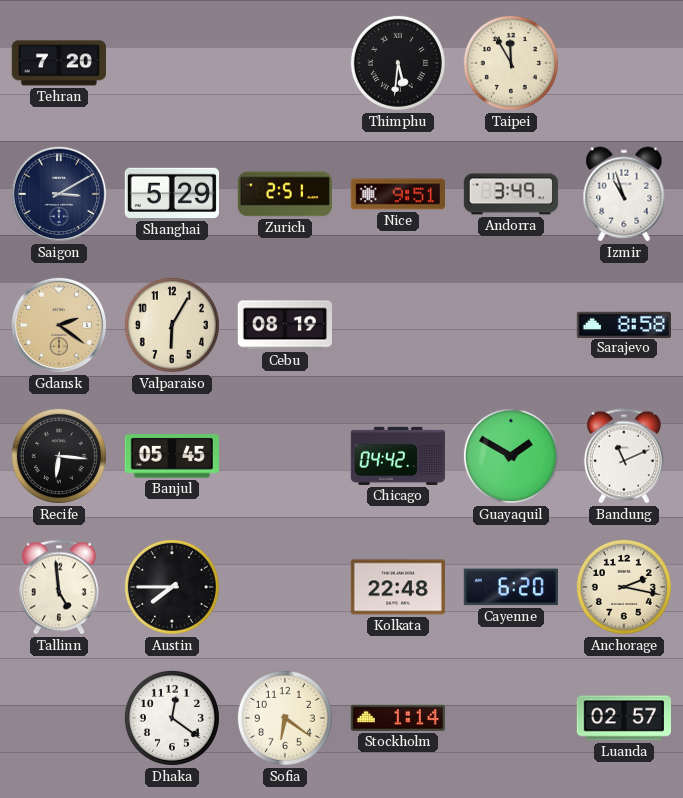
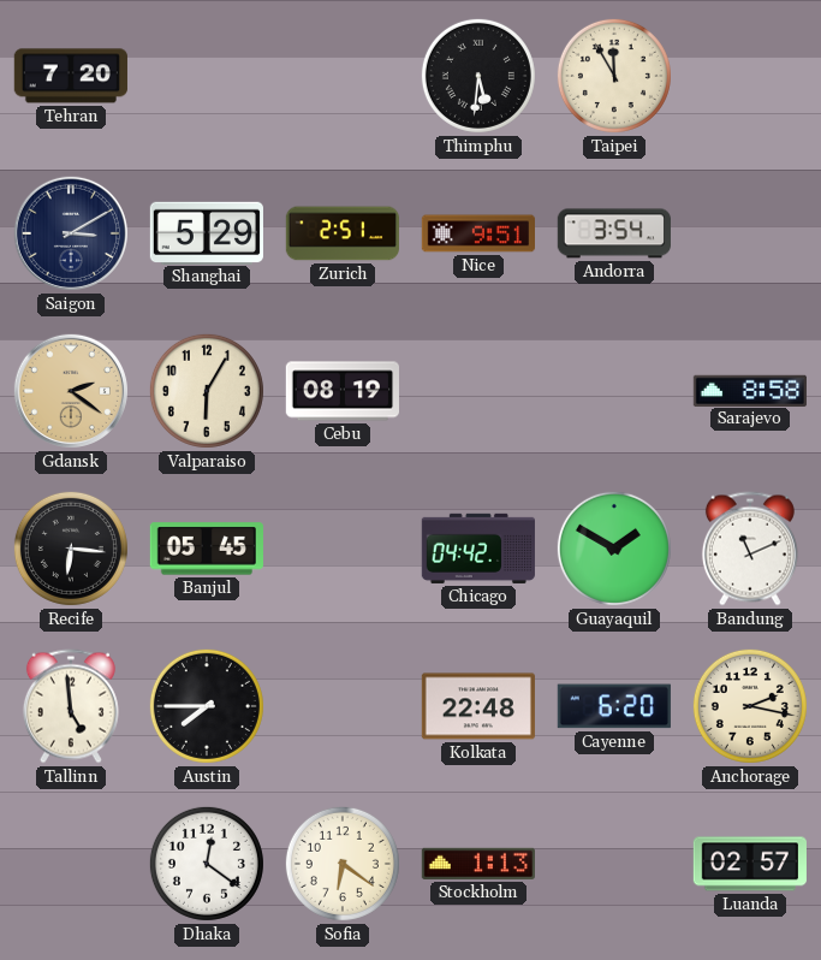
Andorra: 3:49 -> 3:54 (614, 233)
Izmir: 10:57 -> none (624, 194)
Stockholm: 1:14 -> 1:13 (478, 864)
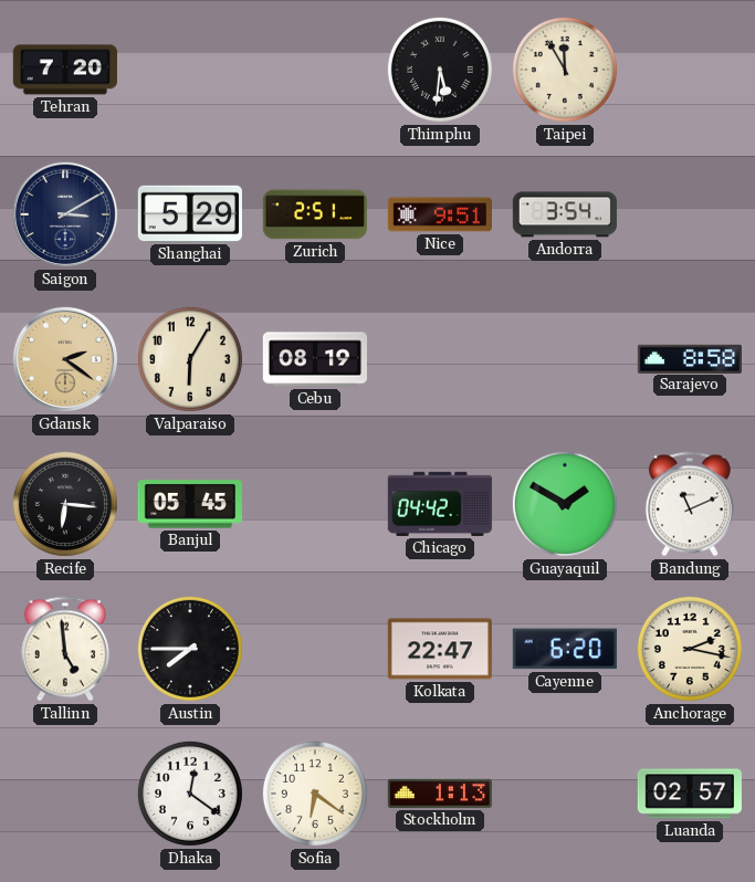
Kolkata: 22:48 -> 22:47 (440, 649)
